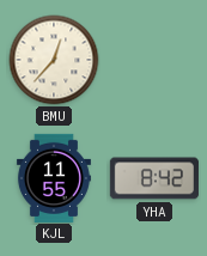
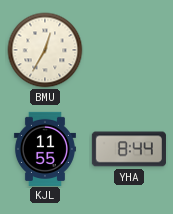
BMU: 12:37 -> 12:35 (45, 50)
YHA: 8:42 -> 8:44 (129, 149)
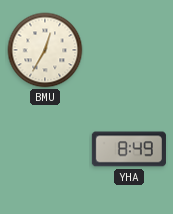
KJL: 11:55 -> none (45, 148)
YHA: 8:44 -> 8:49 (129, 149)
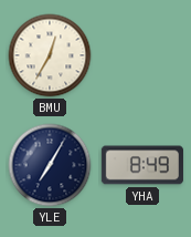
YLE: none -> 7:05 (50, 165)
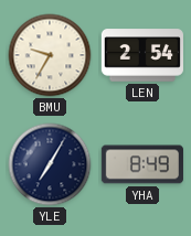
BMU: 12:35 -> 9:35 (50, 55)
LEN: none -> 2:54 (142, 55)
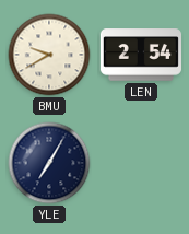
BMU: 9:35 -> 9:40 (49, 55)
YHA: 8:49 -> none (142, 164)
